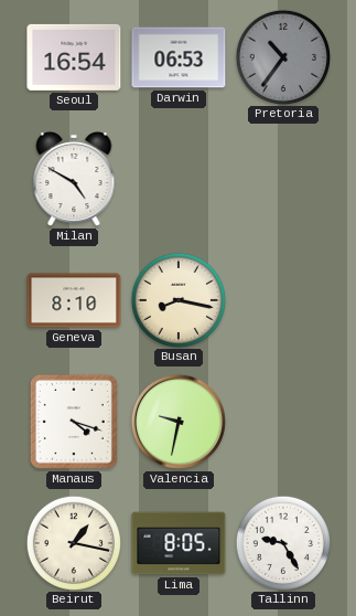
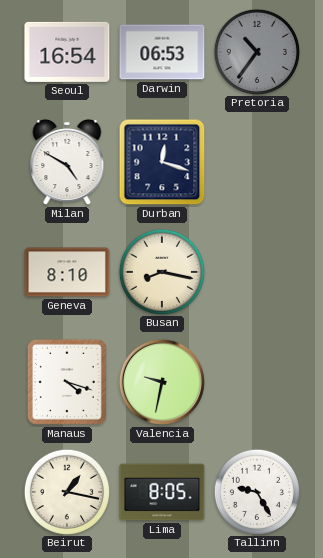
Durban: none -> 12:18 (162, 162)
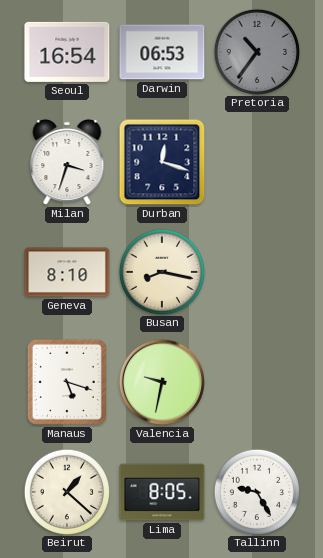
Milan: 4:50 -> 3:33 (67, 162)
Manaus: 4:18 -> 5:18 (67, 382)
Beirut: 1:17 -> 1:22 (66, 491)
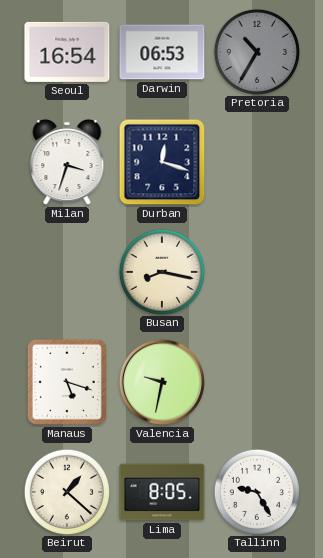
Pretoria: 10:36 -> 10:35 (256, 51)
Geneva: 8:10 -> none (67, 272)
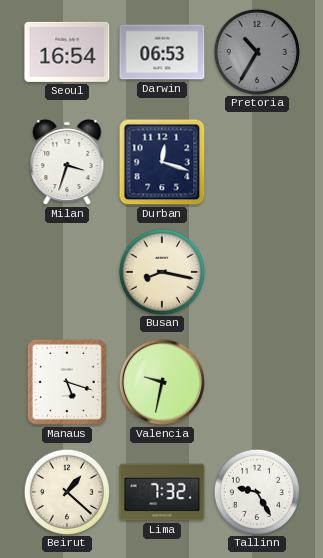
Lima: 8:05 -> 7:32 (162, 492)
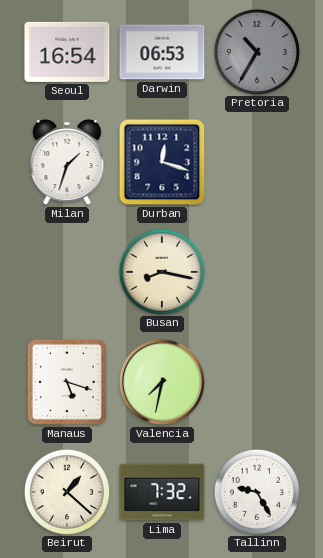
Milan: 3:33 -> 1:33 (67, 162)
Valencia: 9:32 -> 7:32 (162, 382)
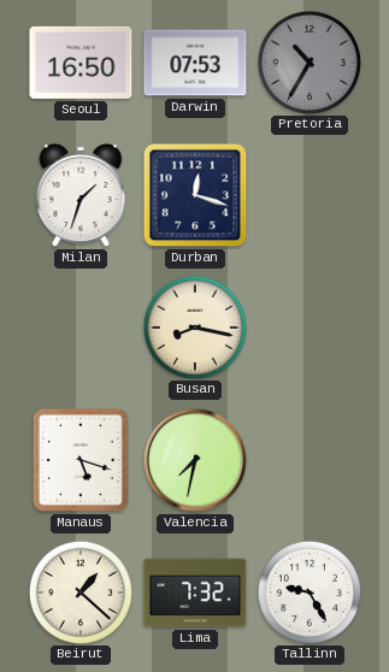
Seoul: 16:54 -> 16:50 (81, 63)
Darwin: 06:53 -> 07:53 (195, 63)
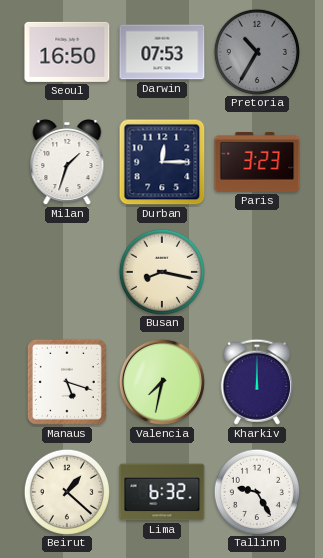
Durban: 12:18 -> 12:15 (162, 162)
Paris: none -> 3:23 (257, 162)
Kharkiv: none -> 12:00 (257, 382)
Lima: 7:32 -> 6:32 (162, 492)
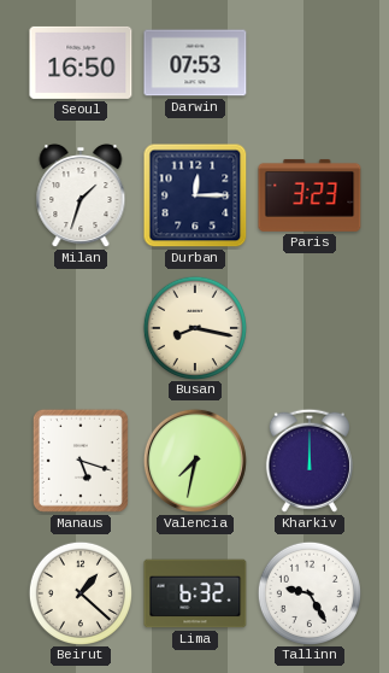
Pretoria: 10:35 -> none (256, 51)
